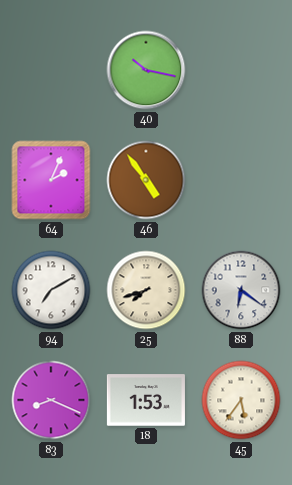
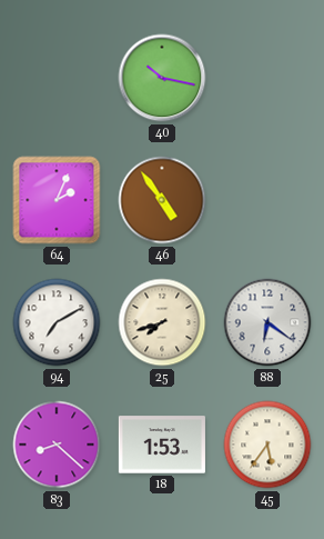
83: 8:19 -> 8:22 (57, 445)
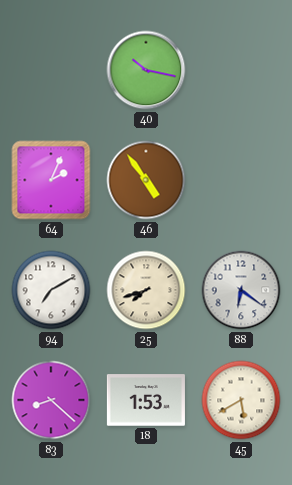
45: 5:36 -> 5:40 (241, 400)
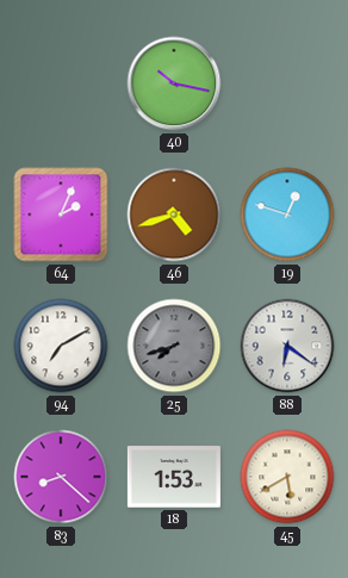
46: 4:54 -> 4:42 (174, 215)
19: none -> 12:48 (287, 215)
25 dial: cream -> grey (174, 346)
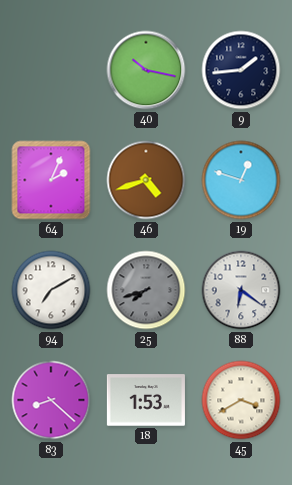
9: none -> 1:44 (241, 70)
45: 5:40 -> 3:40 (241, 400)
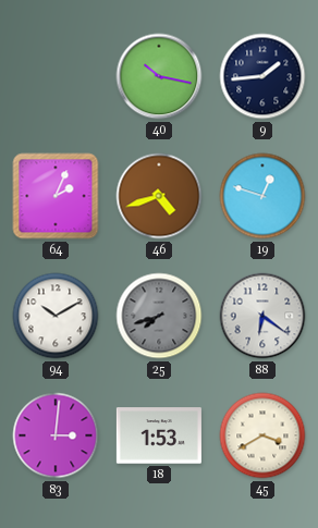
94: 7:10 -> 10:10 (56, 316)
83: 8:22 -> 3:01 (56, 435)
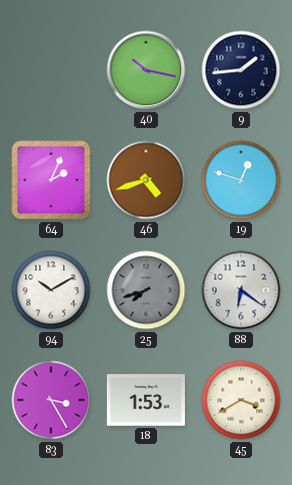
83: 3:01 -> 3:25 (51, 400)
